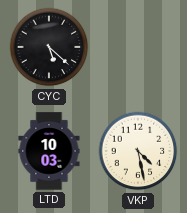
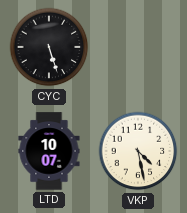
CYC: 5:22 -> 5:27 (49, 47)
LTD: 10:03 -> 10:07 (49, 151)
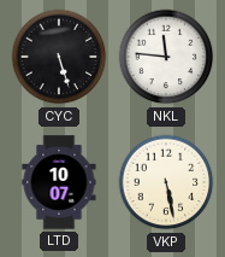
NKL: none -> 11:46 (166, 57)
VKP: 4:28 -> 5:28 (166, 182)
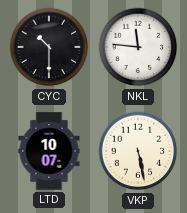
CYC: 5:27 -> 10:30 (49, 47)
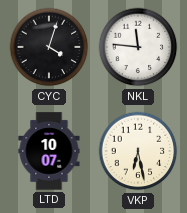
CYC: 10:30 -> 4:03 (49, 47)
VKP: 5:28 -> 6:28 (138, 151)
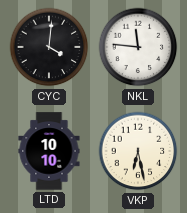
CYC: 4:03 -> 4:01 (49, 47)
LTD: 10:07 -> 10:10 (49, 151)
